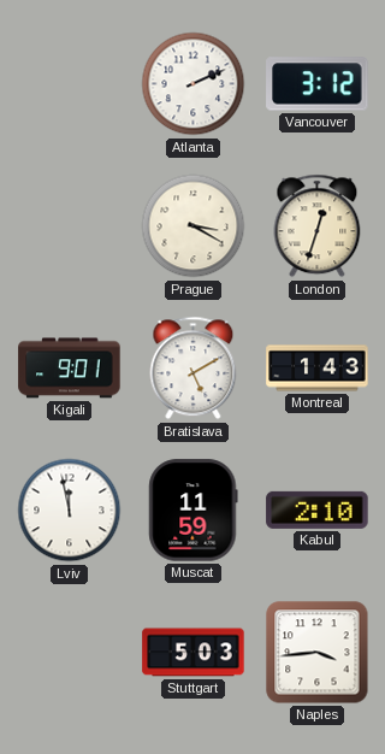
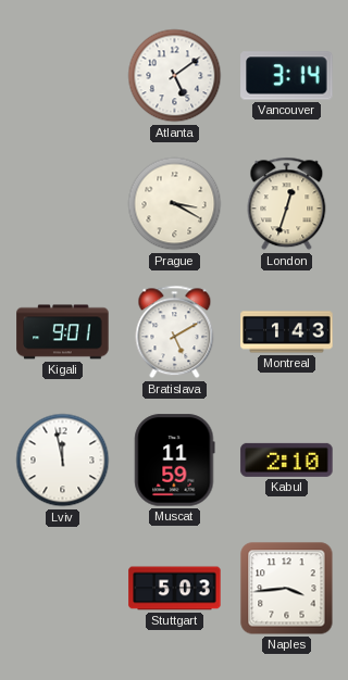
Atlanta: 2:11 -> 5:09 (175, 76)
Vancouver: 3:12 -> 3:14 (287, 76)
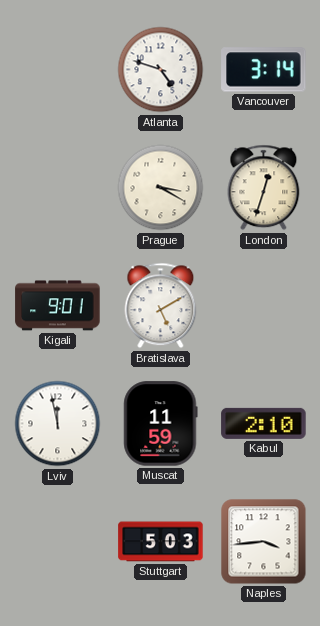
Atlanta: 5:09 -> 4:48 (161, 70)
Montreal: 1:43 -> none (287, 332)
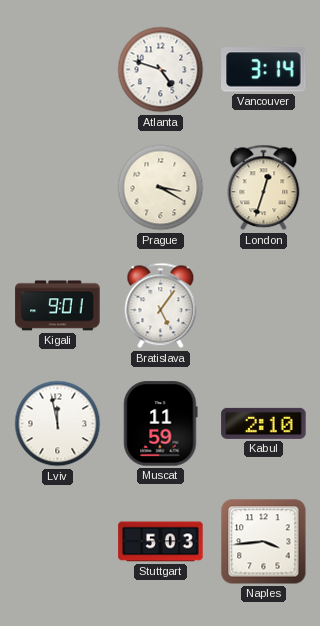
Bratislava: 5:10 -> 5:06 (161, 306)
